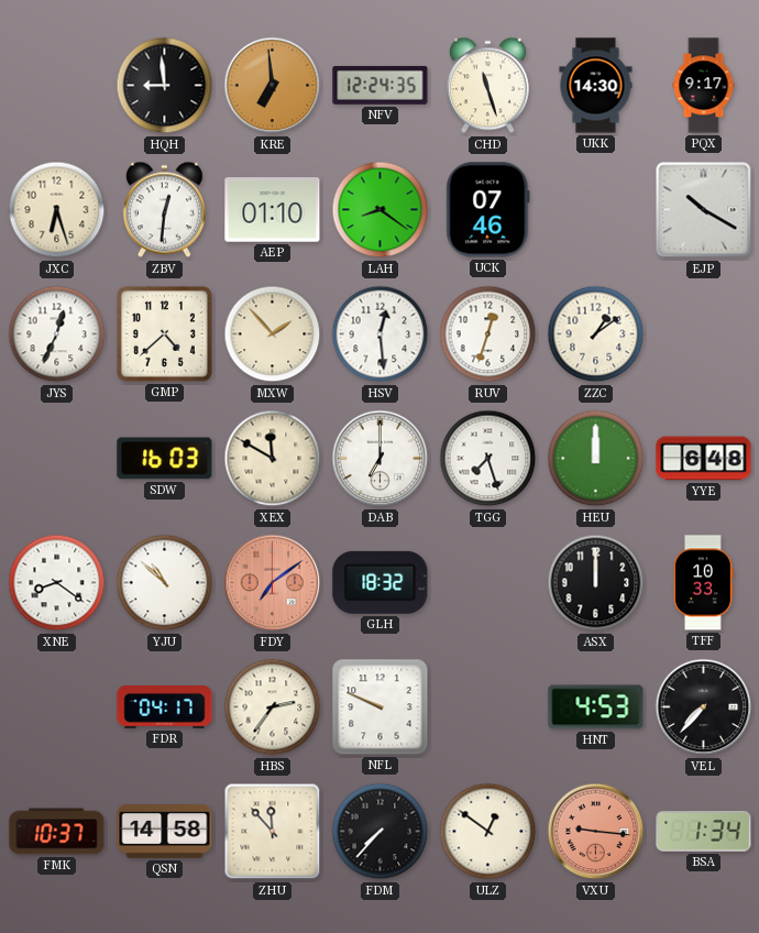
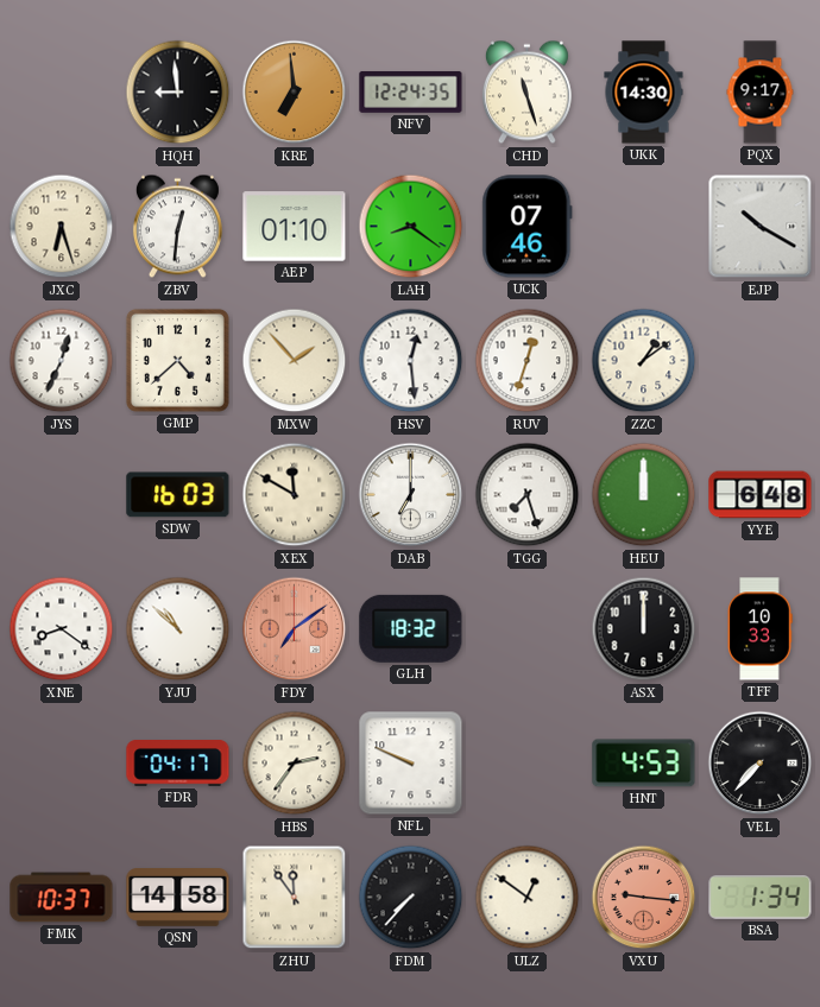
ZHU: 11:53 -> 11:54 (295, 898)
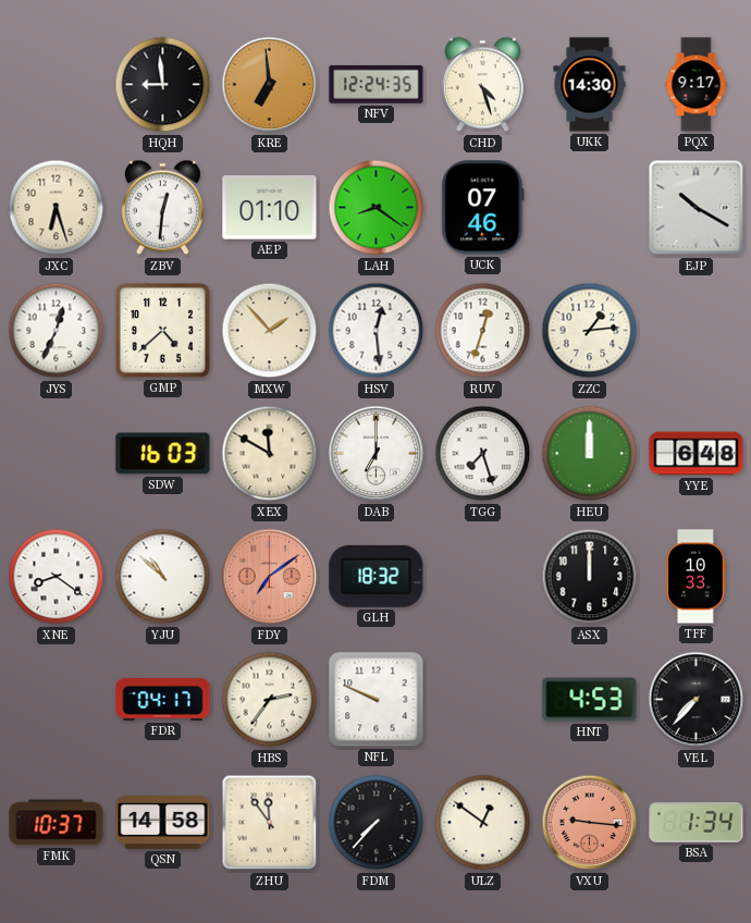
CHD: 11:27 -> 4:27 (482, 85)
ZZC: 1:09 -> 1:14 (590, 331)
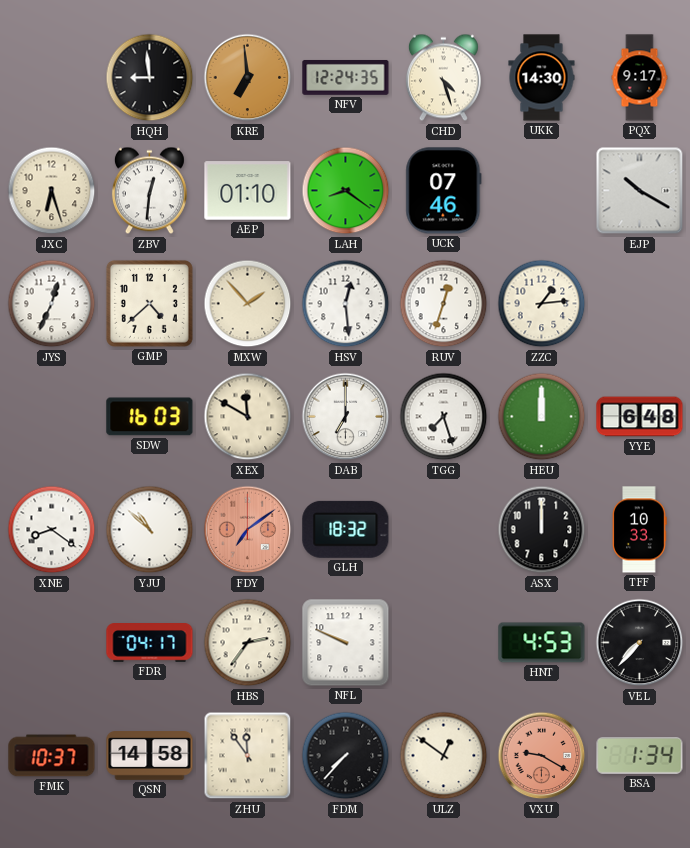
VXU: 9:16 -> 9:20 (542, 756)
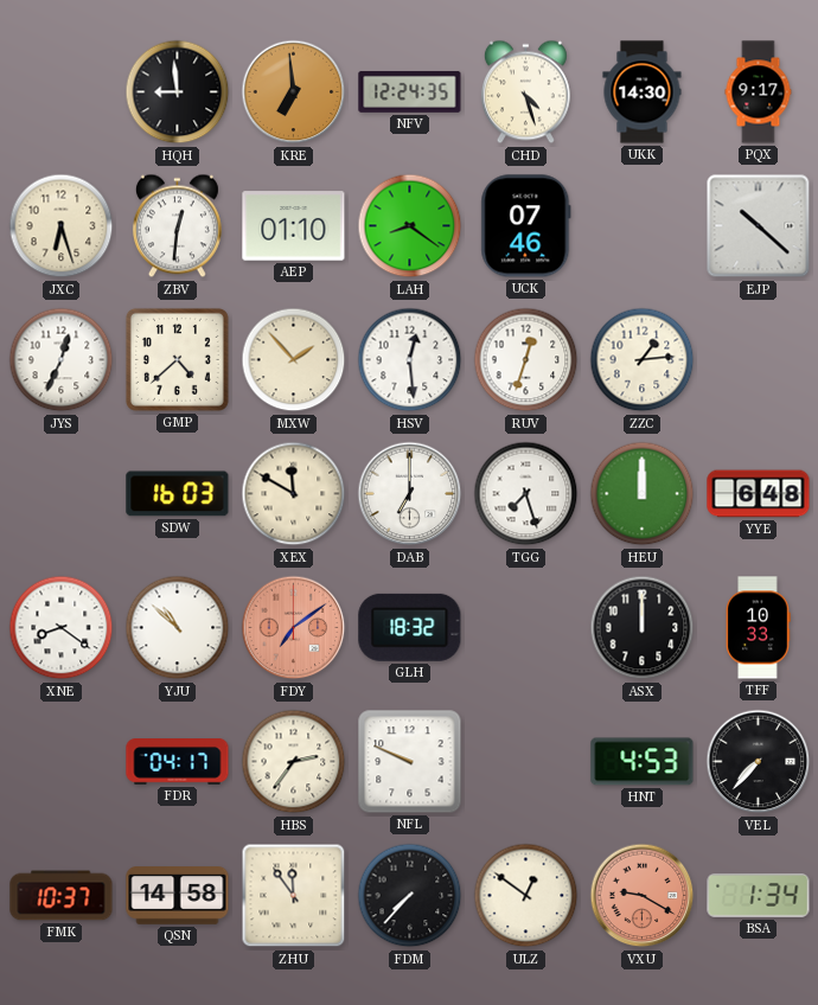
EJP: 10:20 -> 10:22 (759, 226)
